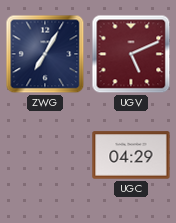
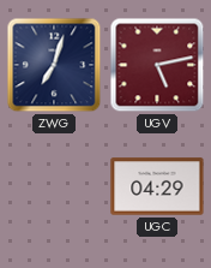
ZWG: 7:05 -> 7:03 (54, 65)
UGV: 5:11 -> 5:13 (157, 65)
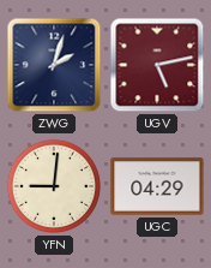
ZWG: 7:03 -> 2:03 (54, 65)
YFN: none -> 9:01 (54, 186)
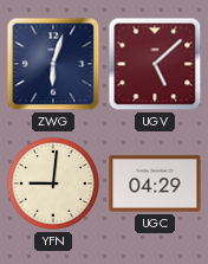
ZWG: 2:03 -> 6:03 (53, 64)
UGV: 5:13 -> 5:08 (155, 64)
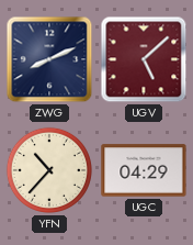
ZWG: 6:03 -> 8:11 (49, 59)
YFN: 9:01 -> 10:37 (49, 170)
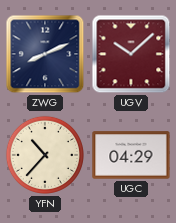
UGV: 5:08 -> 10:08 (131, 54)
